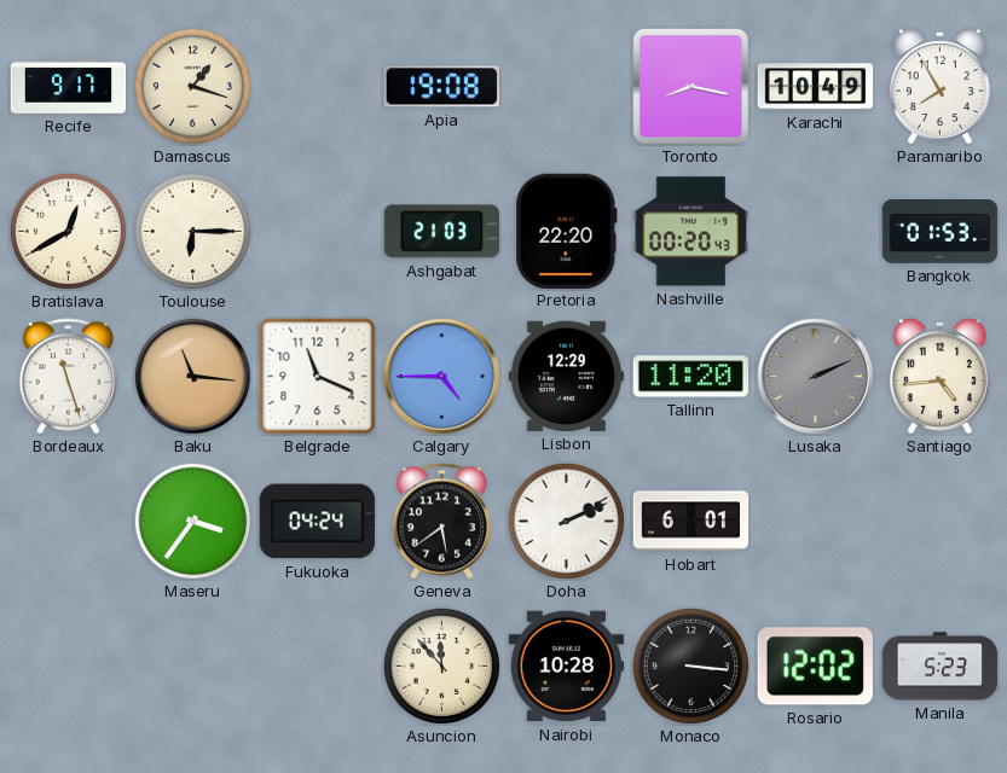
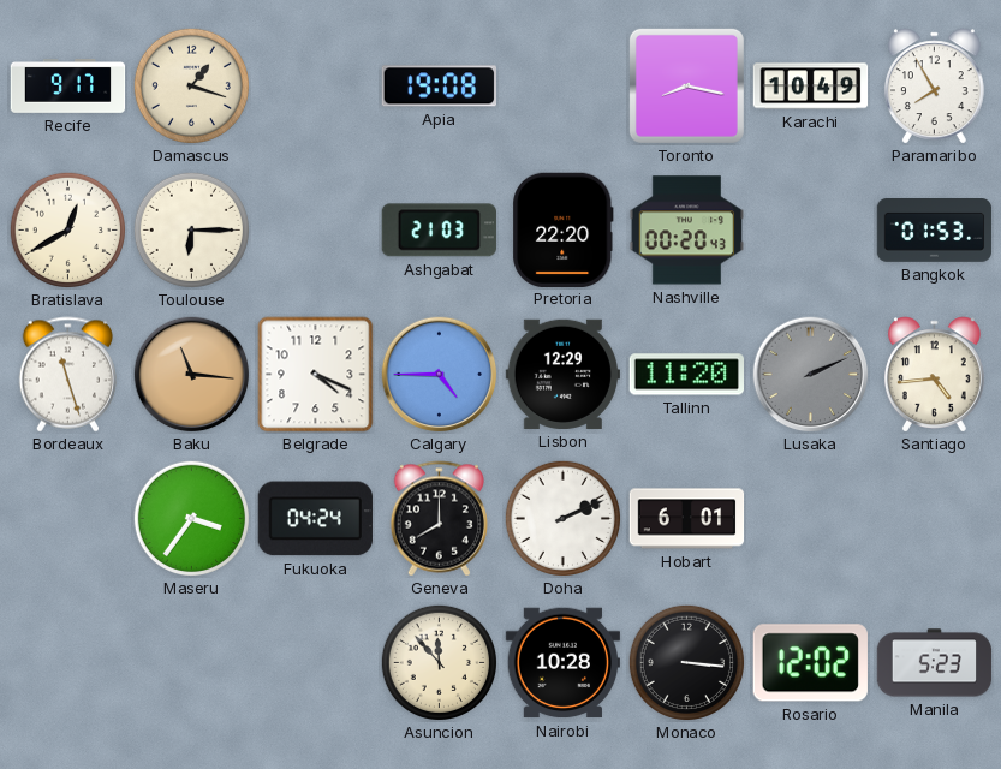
Belgrade: 11:19 -> 4:19 (316, 375)
Geneva: 5:39 -> 8:00 (439, 519)
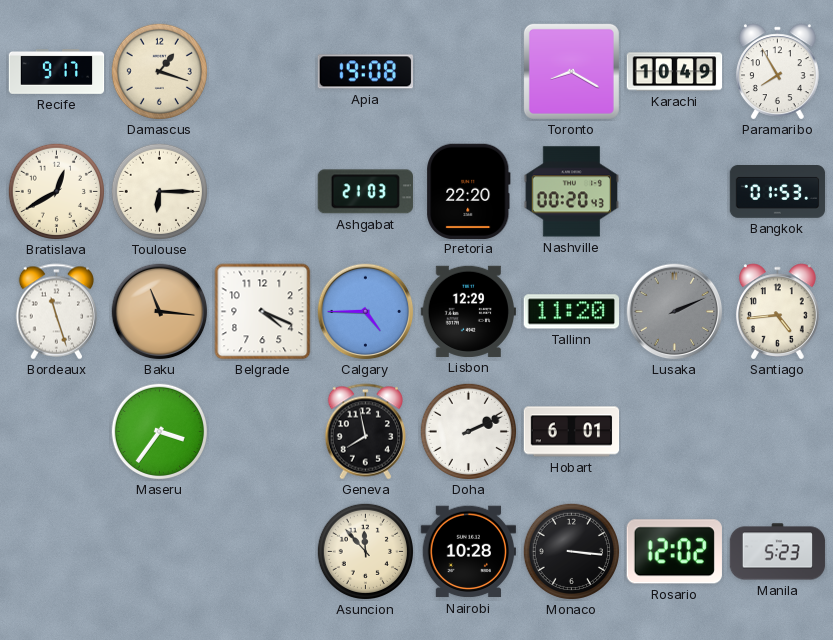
Toronto: 8:17 -> 8:20 (571, 71)
Fukuoka: 04:24 -> none (315, 519)
Geneva: 8:00 -> 7:58 (365, 432)
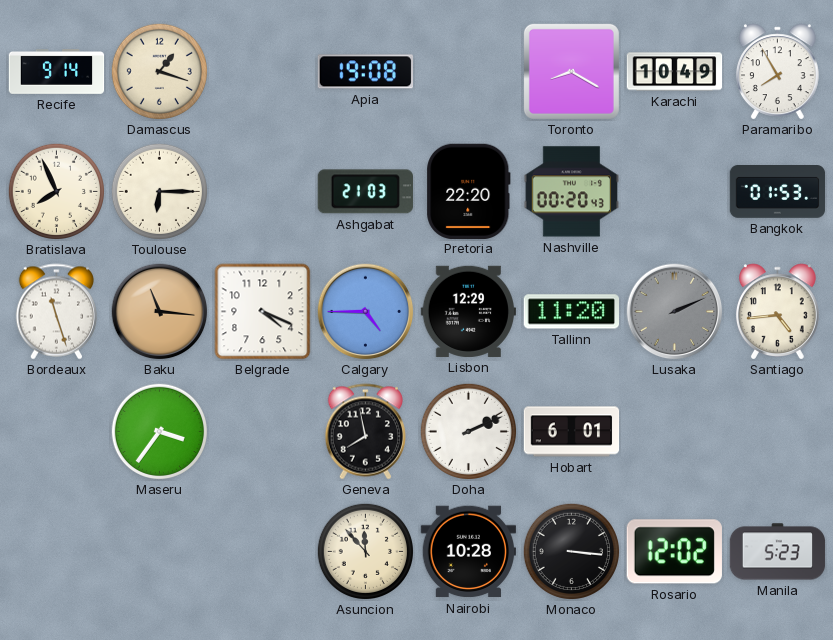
Recife: 9:17 -> 9:14 (57, 72)
Bratislava: 12:40 -> 7:56 (56, 191)
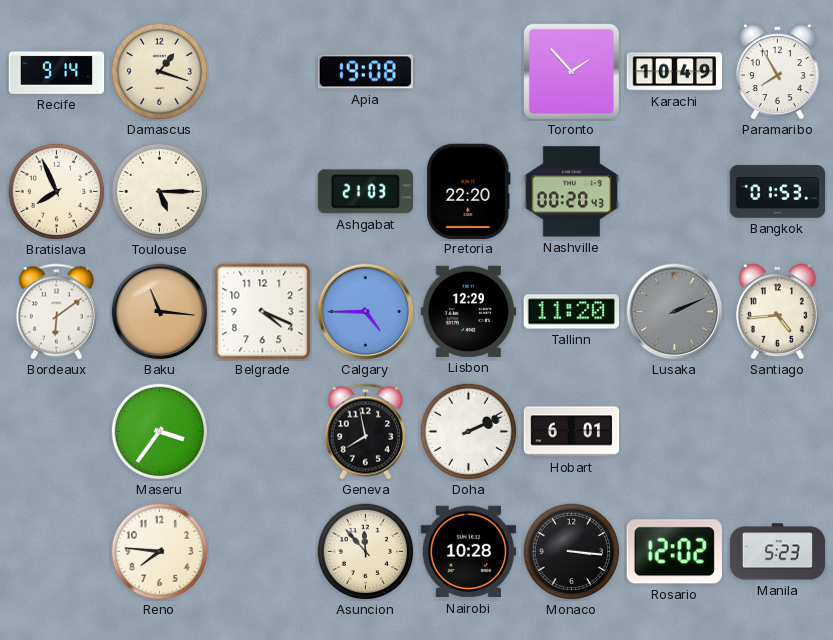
Toronto: 8:20 -> 1:53 (571, 71)
Toulouse: 6:15 -> 5:15 (159, 191)
Bordeaux: 11:27 -> 6:09 (56, 312)
Reno: none -> 7:46 (159, 551)
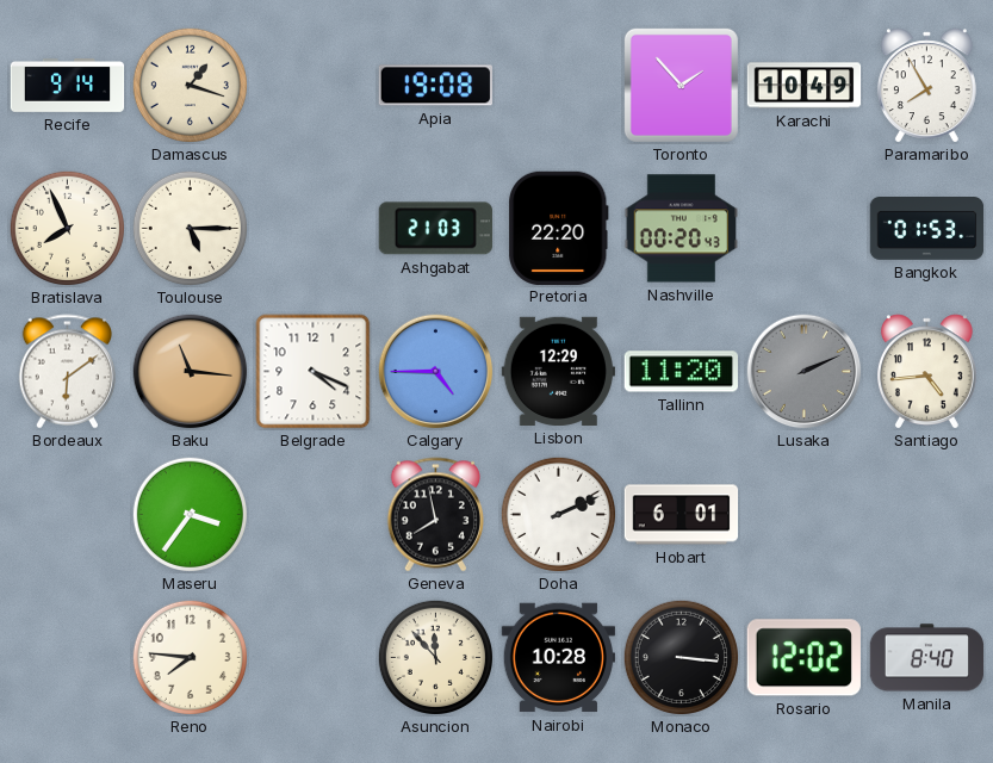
Manila: 5:23 -> 8:40 (927, 658)
